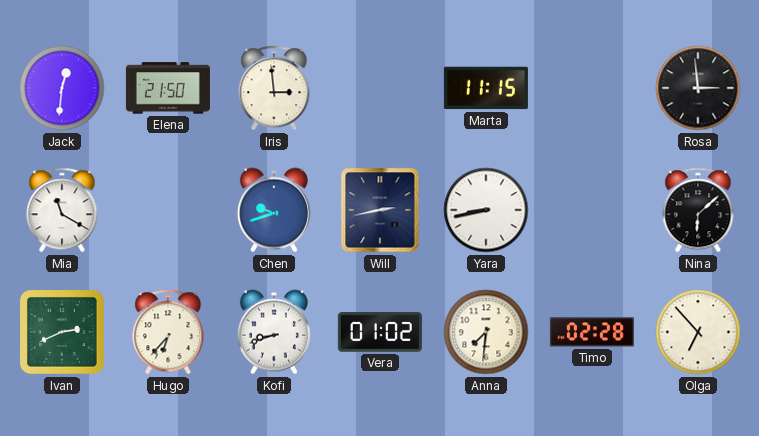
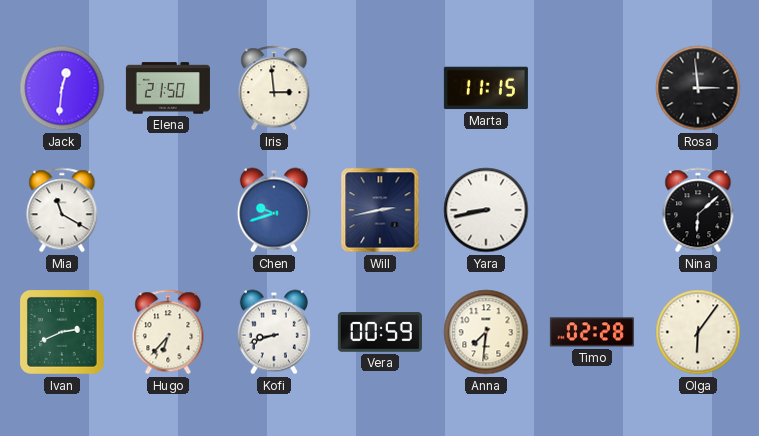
Vera: 01:02 -> 00:59 (380, 332)
Olga: 6:53 -> 6:06 (698, 332)
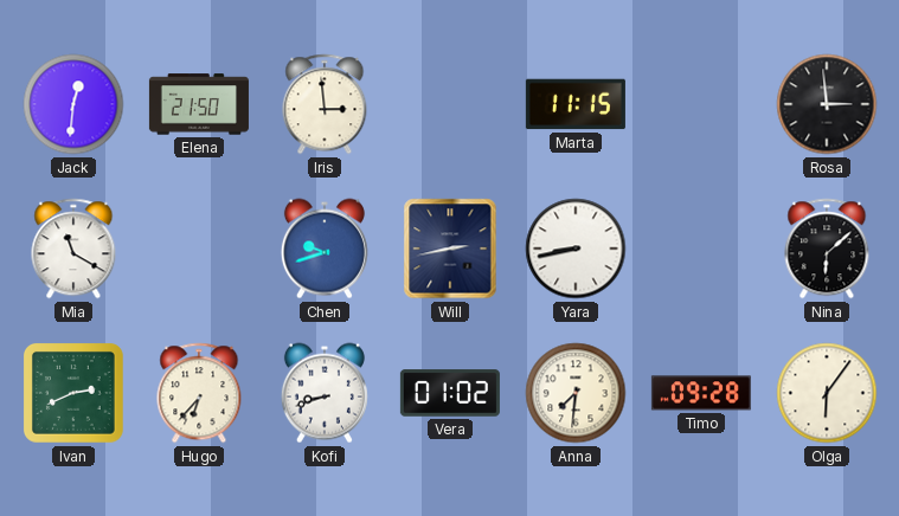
Vera: 00:59 -> 01:02 (450, 393)
Timo: 02:28 -> 09:28 (701, 393)
